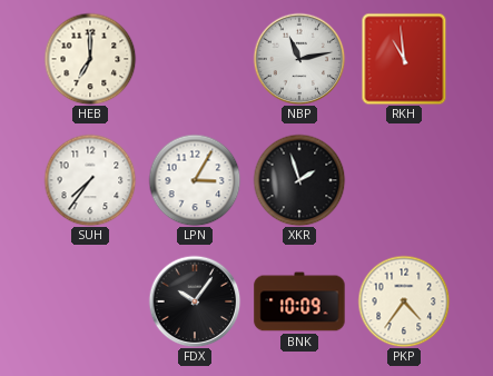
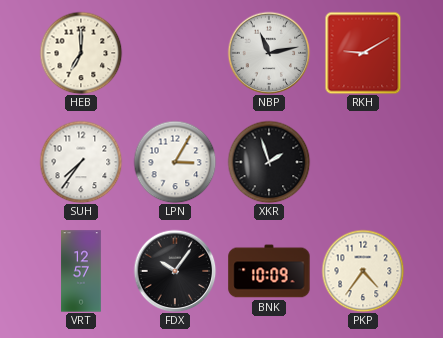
RKH: 10:59 -> 9:10 (363, 53)
VRT: none -> 12:57 (81, 271)
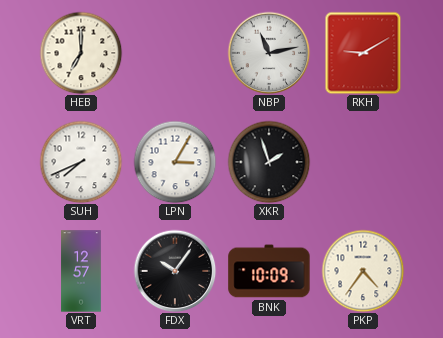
SUH: 7:36 -> 7:41 (81, 162)
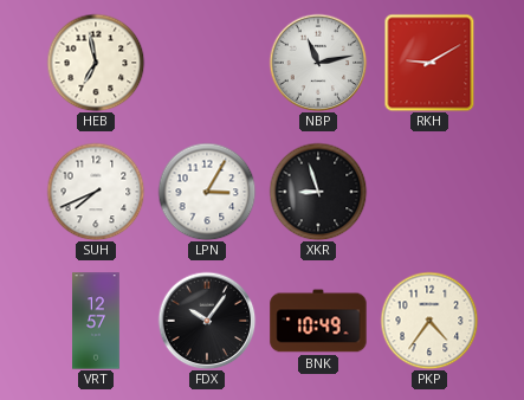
HEB: 7:00 -> 6:58 (96, 63)
XKR: 1:57 -> 8:57 (318, 192)
BNK: 10:09 -> 10:49 (318, 321)
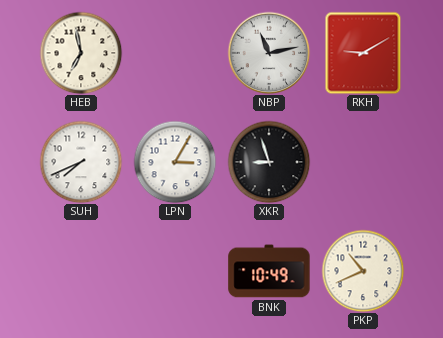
VRT: 12:57 -> none (96, 321)
FDX: 10:06 -> none (207, 321)
PKP: 4:36 -> 10:41 (363, 271)
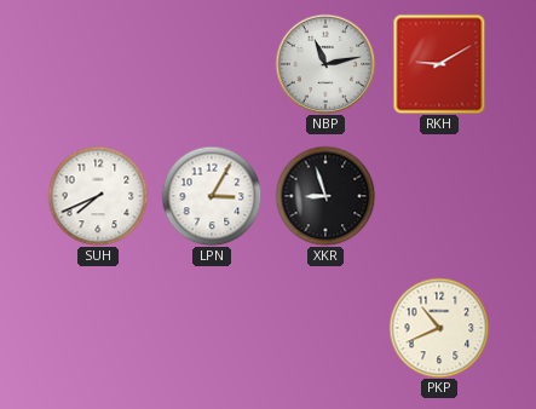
HEB: 6:58 -> none (81, 53)
BNK: 10:49 -> none (269, 271)
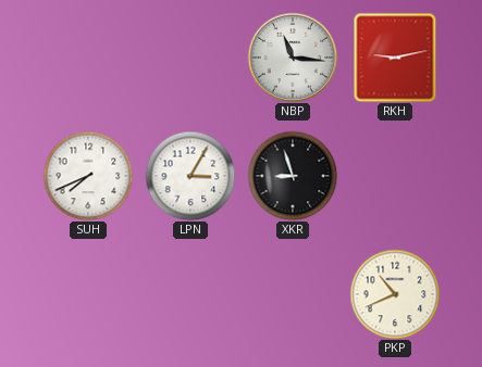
NBP: 11:13 -> 11:16 (293, 58)
RKH: 9:10 -> 9:13 (395, 58)
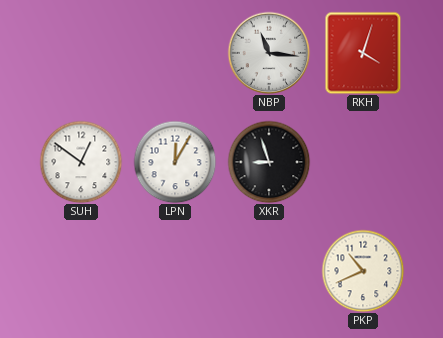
RKH: 9:13 -> 4:03 (363, 53)
SUH: 7:41 -> 12:51 (81, 162)
LPN: 3:05 -> 12:05 (175, 162)
